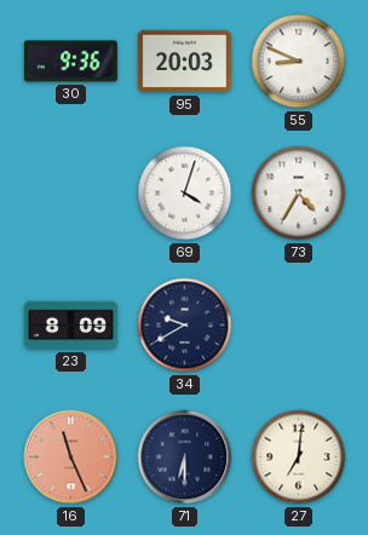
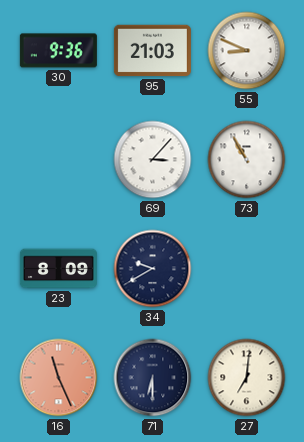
95: 20:03 -> 21:03 (152, 51)
69: 4:03 -> 3:07 (153, 160)
73: 4:35 -> 10:55 (247, 160)
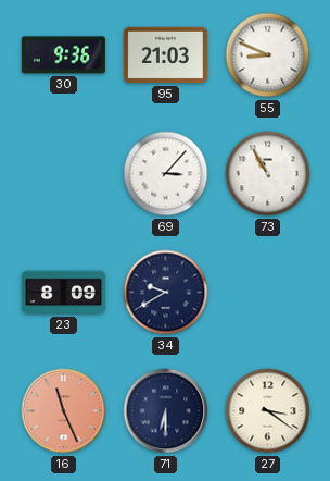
27: 7:01 -> 3:21 (268, 411)
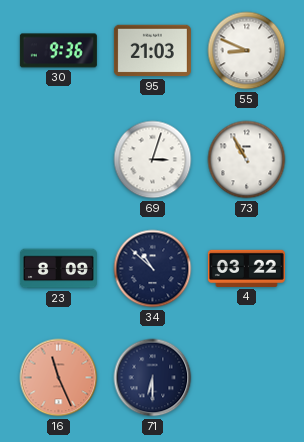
69: 3:07 -> 3:03 (153, 160)
34: 9:40 -> 10:52 (153, 269)
4: none -> 03:22 (246, 268)
27: 3:21 -> none (268, 411)
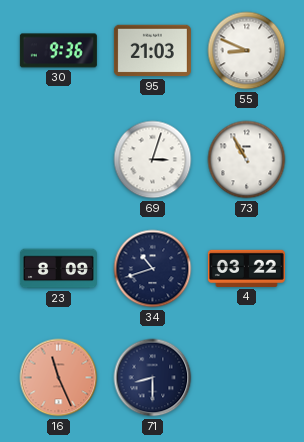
34: 10:52 -> 10:42 (153, 269)
71: 6:30 -> 8:30 (153, 378)
